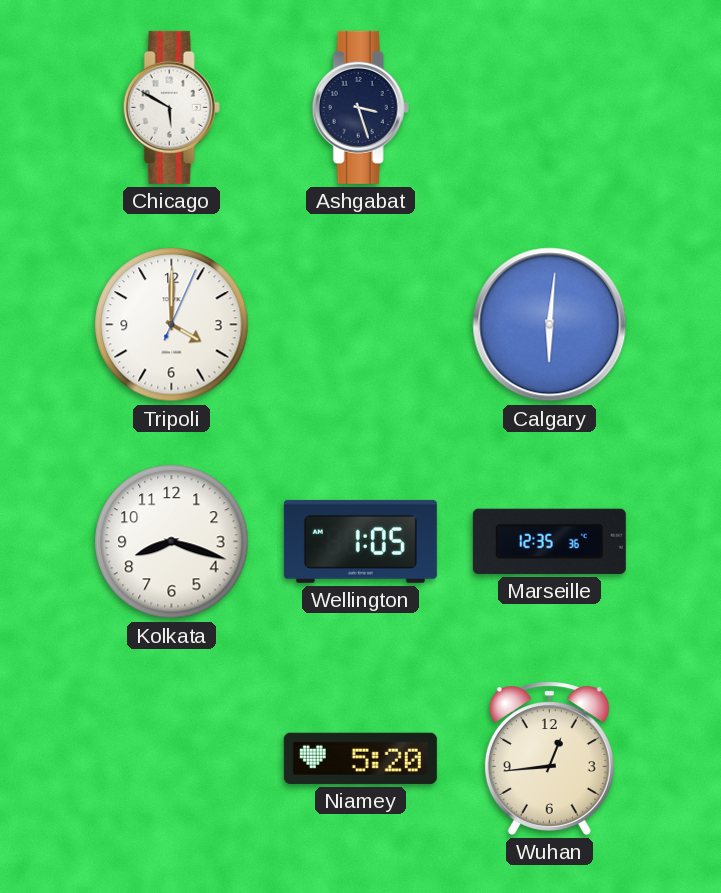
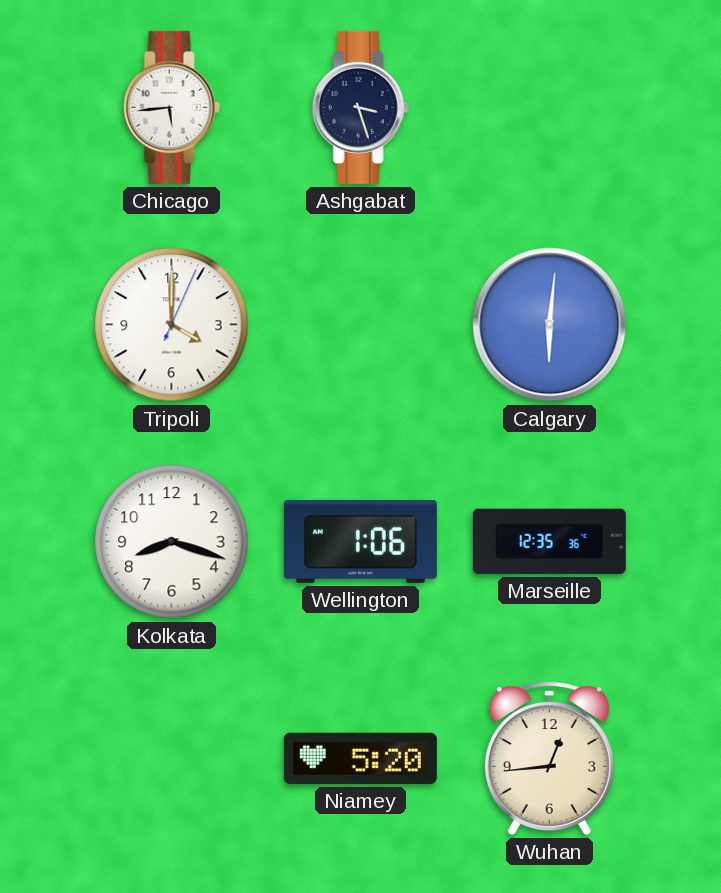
Chicago: 5:50 -> 5:44 (171, 107)
Wellington: 1:05 -> 1:06 (360, 541)
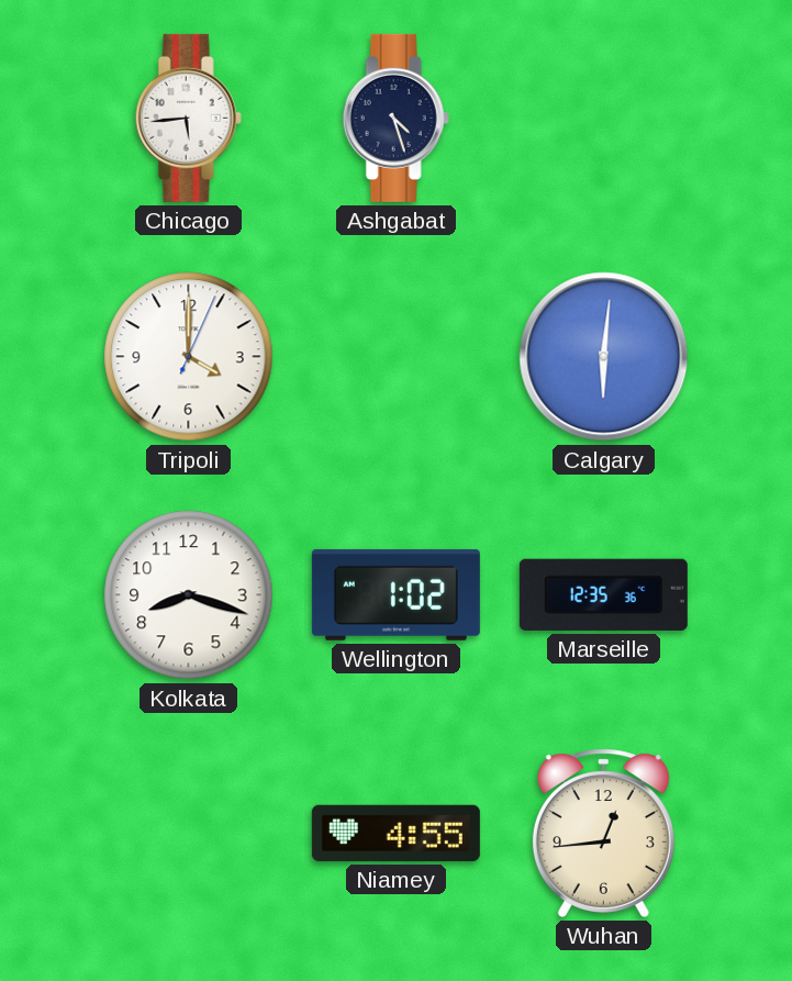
Ashgabat: 3:27 -> 4:27 (395, 118)
Wellington: 1:06 -> 1:02 (395, 594)
Niamey: 5:20 -> 4:55 (395, 833)
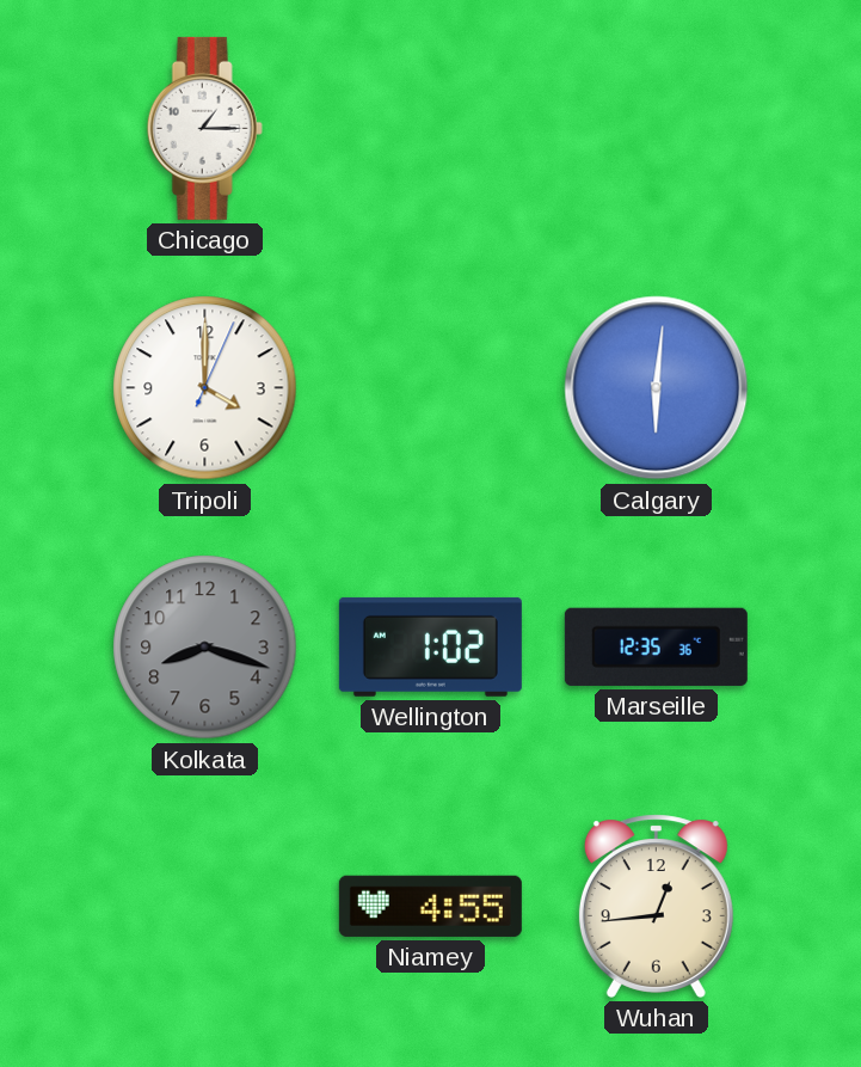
Chicago: 5:44 -> 1:15 (204, 128)
Ashgabat: 4:27 -> none (395, 118)
Kolkata dial: white -> grey (205, 648)
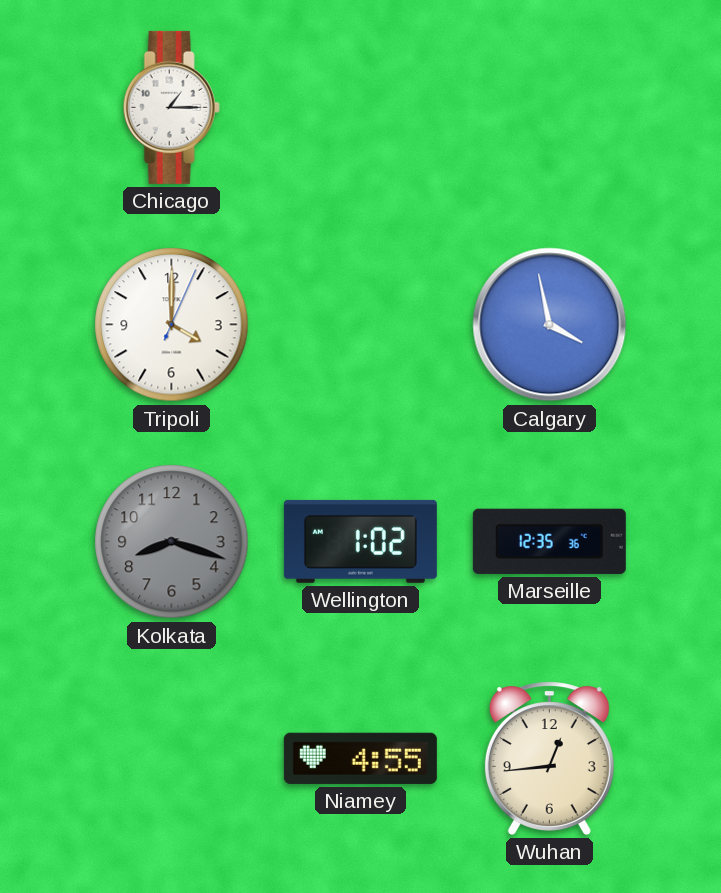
Calgary: 6:01 -> 3:58 (550, 325)
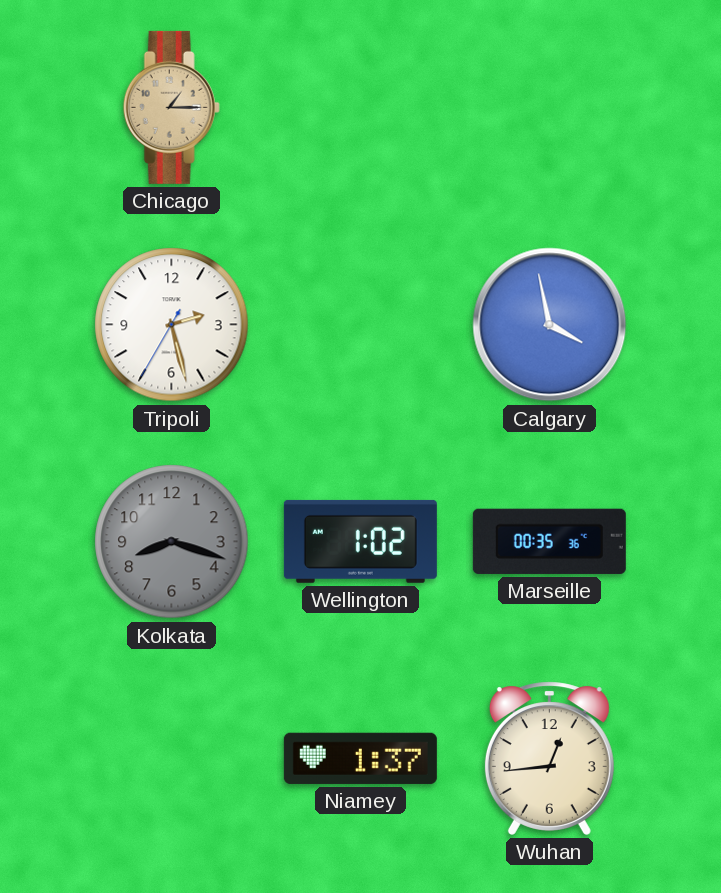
Chicago dial: white -> champagne (171, 107)
Tripoli: 4:00 -> 2:27 (172, 325)
Marseille: 12:35 -> 00:35 (549, 541)
Niamey: 4:55 -> 1:37 (360, 758)
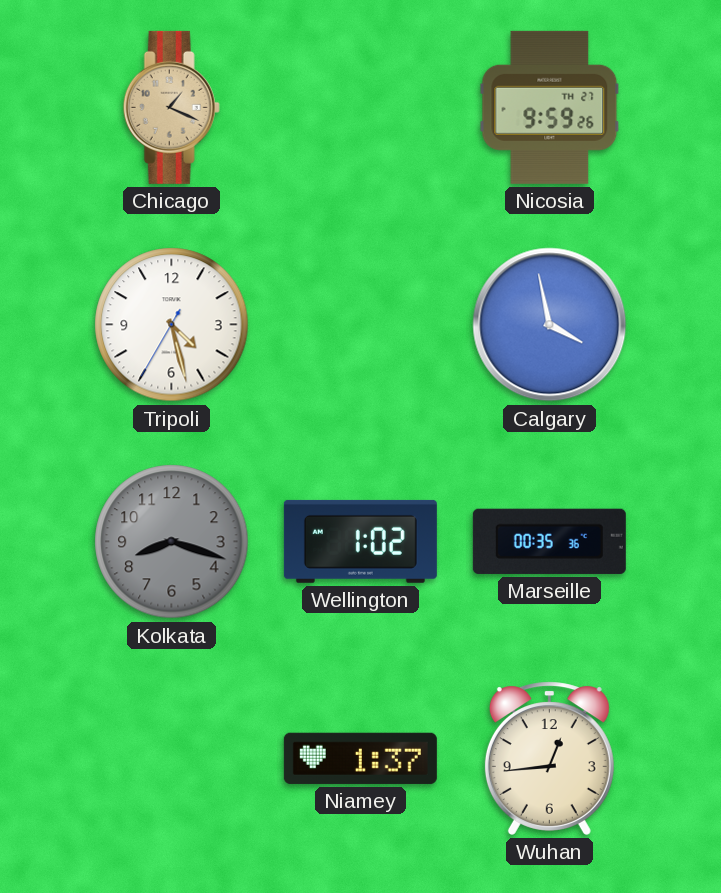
Chicago: 1:15 -> 1:19 (171, 107)
Nicosia: none -> 9:59 (550, 107)
Tripoli: 2:27 -> 4:27 (172, 325)
